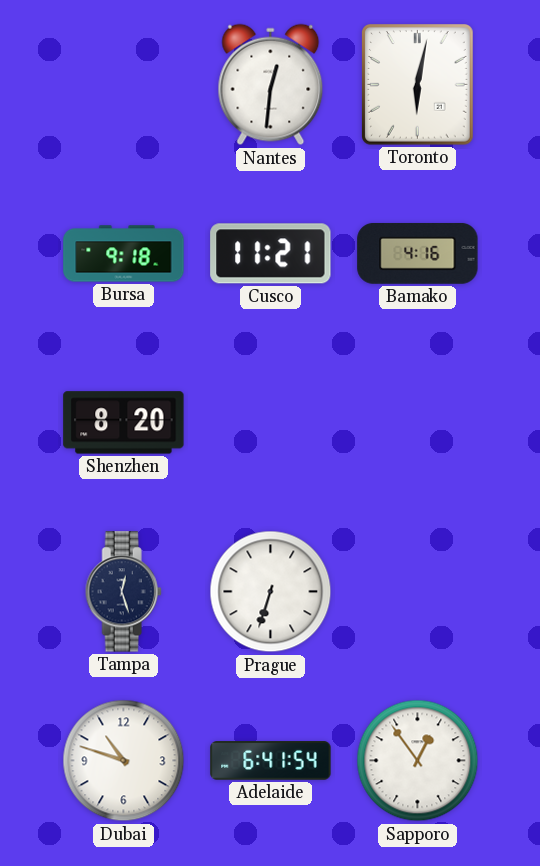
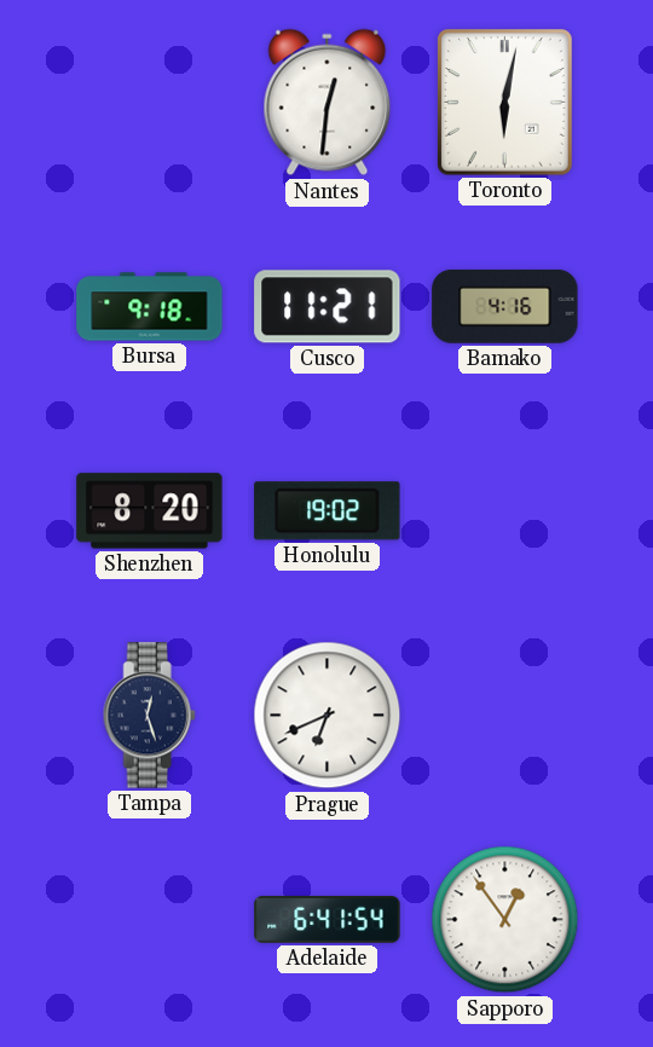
Honolulu: none -> 19:02 (328, 511)
Prague: 6:33 -> 6:41 (328, 716)
Dubai: 10:48 -> none (124, 761)
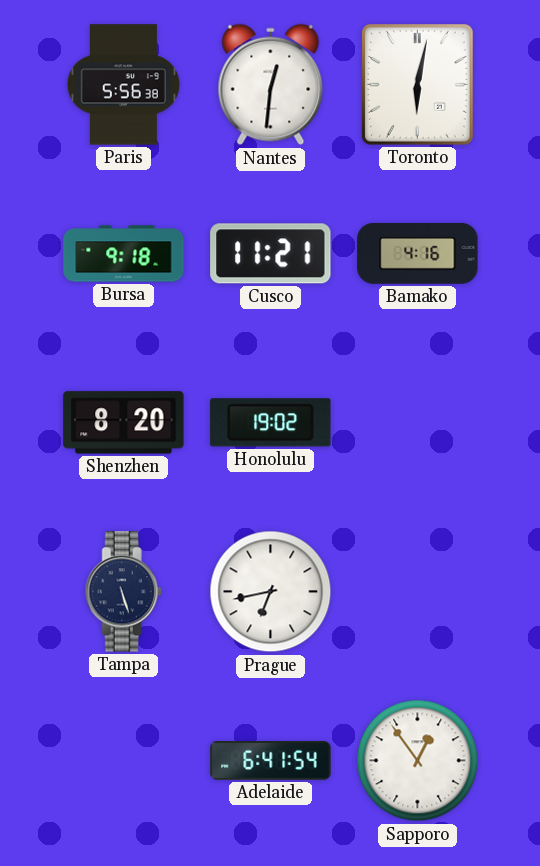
Paris: none -> 5:56 (123, 85)
Tampa: 12:27 -> 5:27 (123, 592)
Prague: 6:41 -> 6:43 (271, 592)
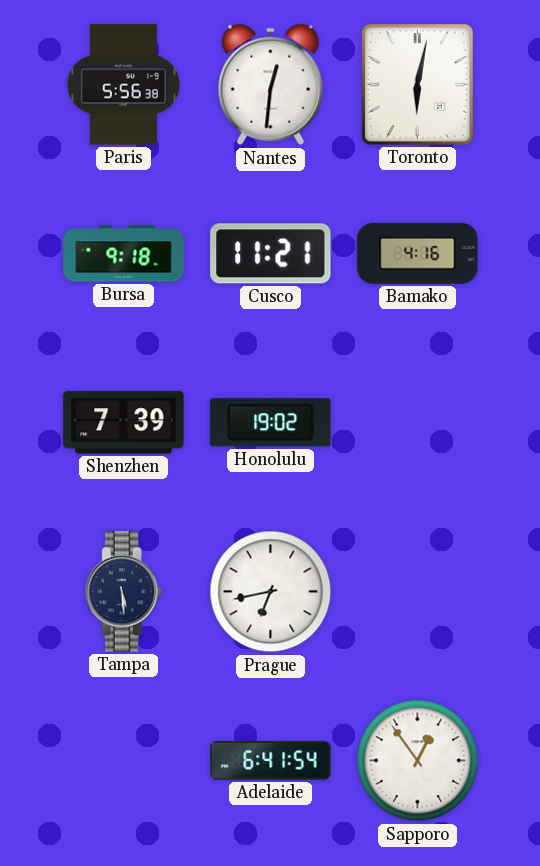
Shenzhen: 8:20 -> 7:39 (124, 423)
Tampa: 5:27 -> 5:29 (123, 592)
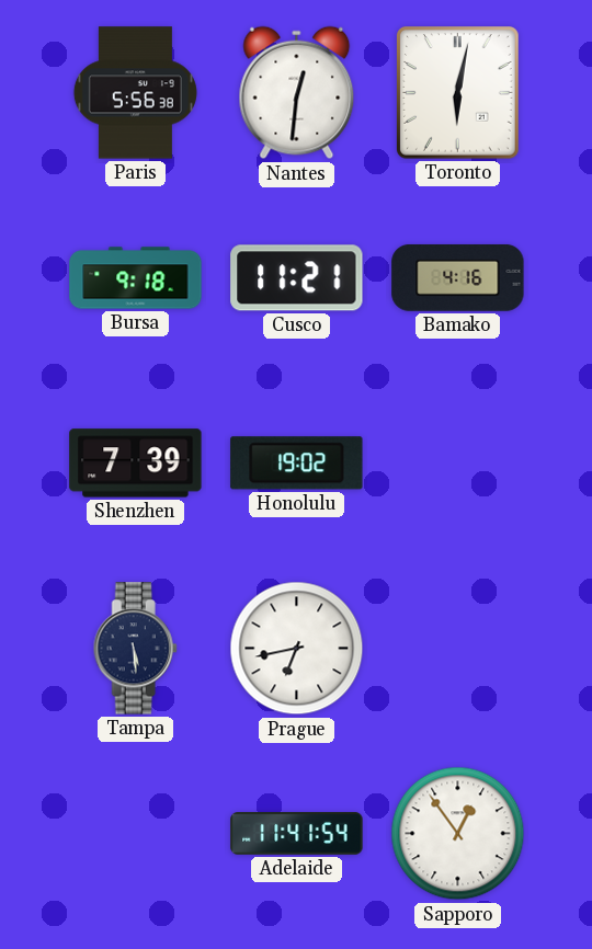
Adelaide: 6:41 -> 11:41 (297, 834)
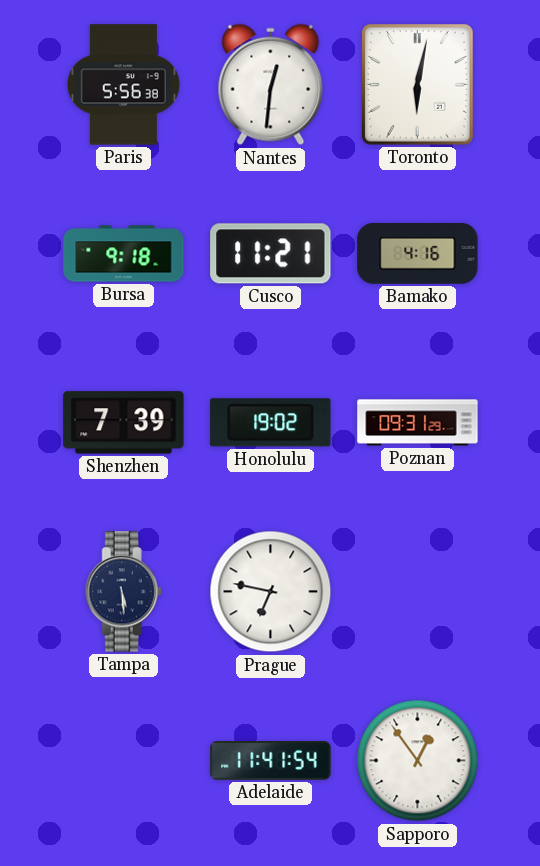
Poznan: none -> 09:31 (418, 423)
Prague: 6:43 -> 6:47 (271, 592)
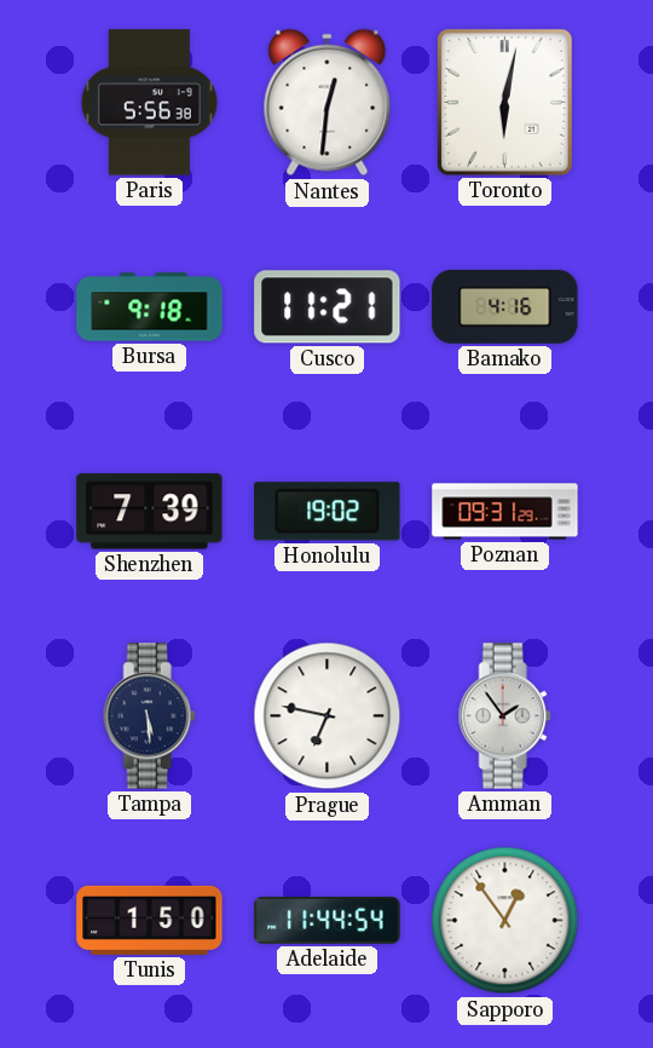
Amman: none -> 1:54 (504, 716)
Tunis: none -> 1:50 (150, 920)
Adelaide: 11:41 -> 11:44 (328, 921)
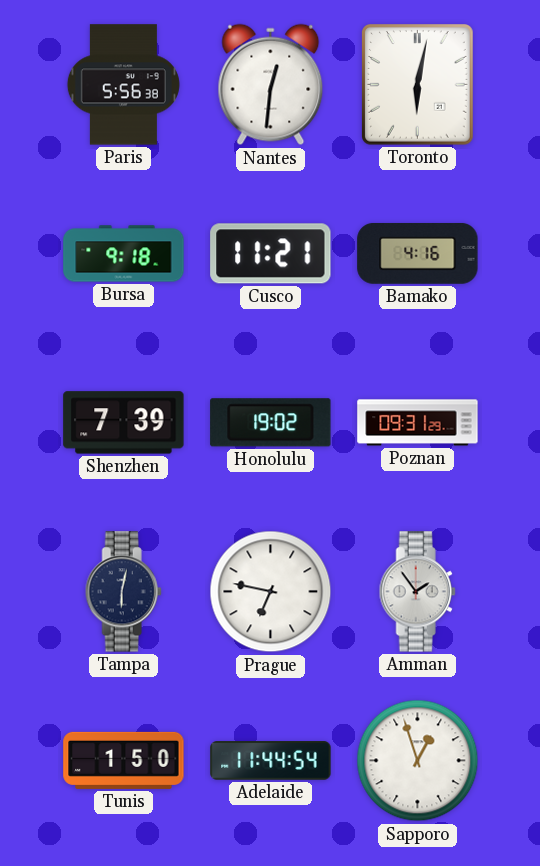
Tampa: 5:29 -> 6:02 (123, 592)
Sapporo: 12:54 -> 12:57 (418, 761)
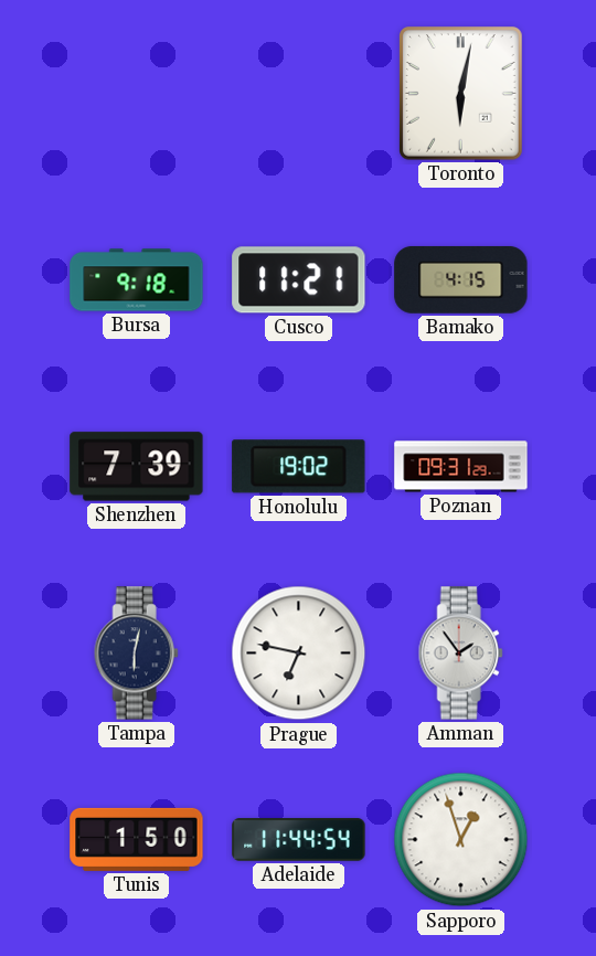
Paris: 5:56 -> none (123, 85)
Nantes: 12:31 -> none (271, 85)
Bamako: 4:16 -> 4:15 (461, 280)
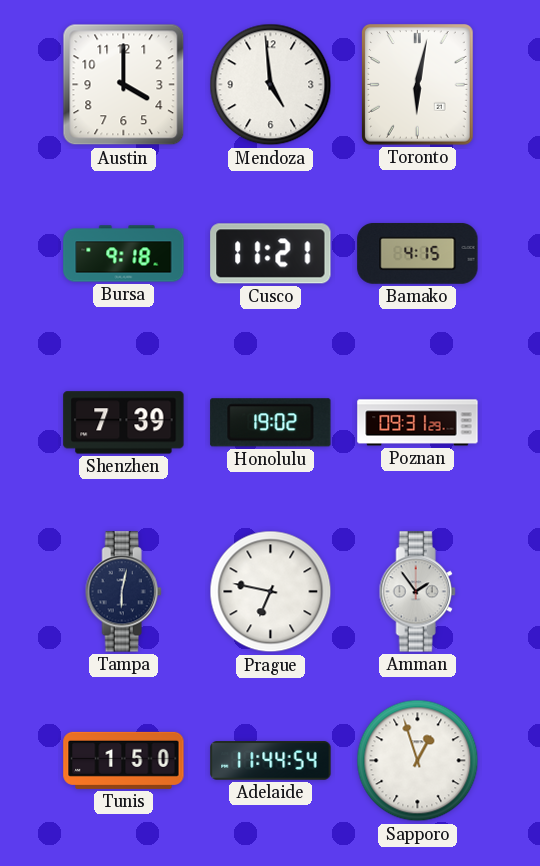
Austin: none -> 4:00 (124, 85)
Mendoza: none -> 4:59 (271, 85)
